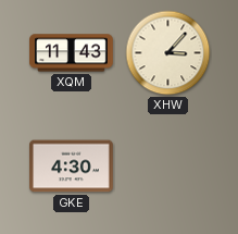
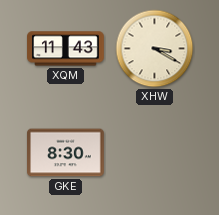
XHW: 3:07 -> 3:20 (155, 49)
GKE: 4:30 -> 8:30 (66, 153)
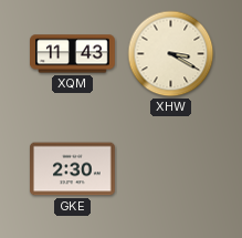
GKE: 8:30 -> 2:30 (73, 169)
